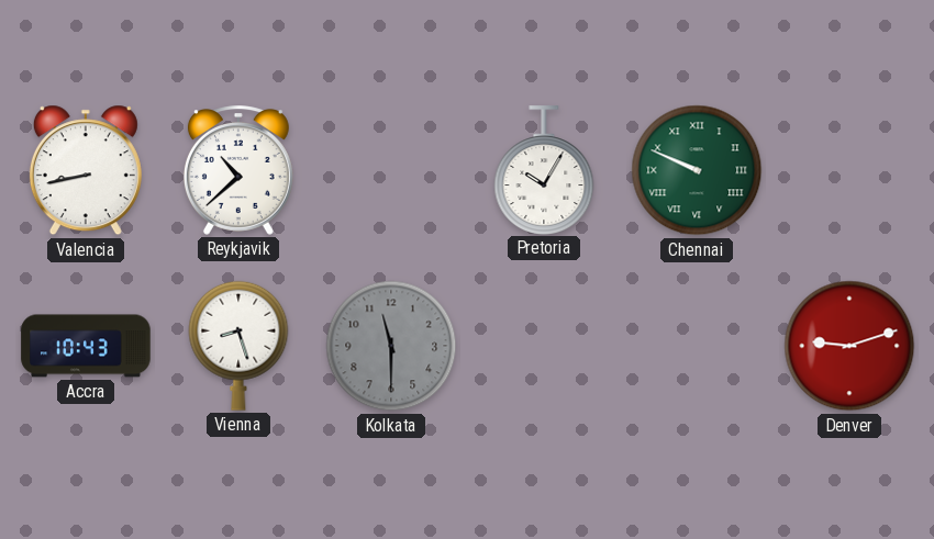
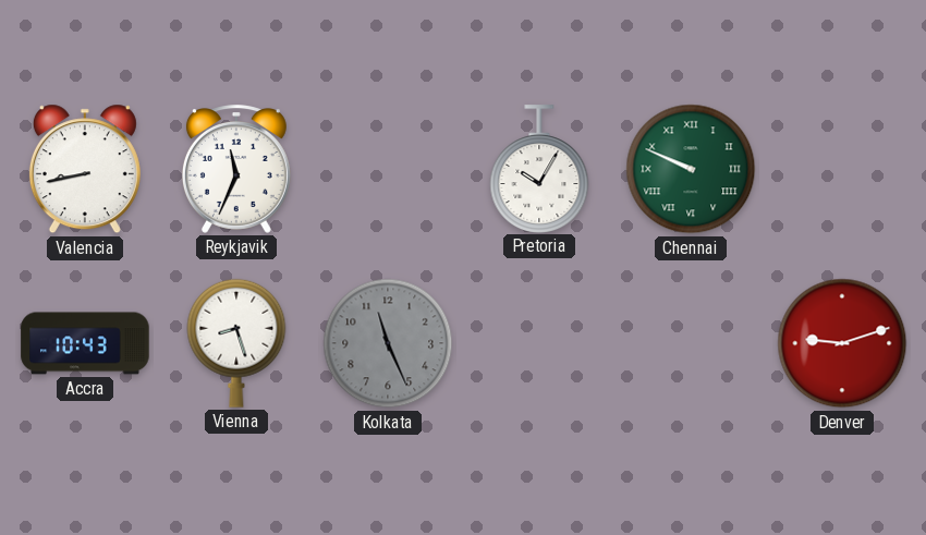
Reykjavik: 10:38 -> 11:34 (236, 169)
Kolkata: 11:30 -> 11:26 (388, 343)
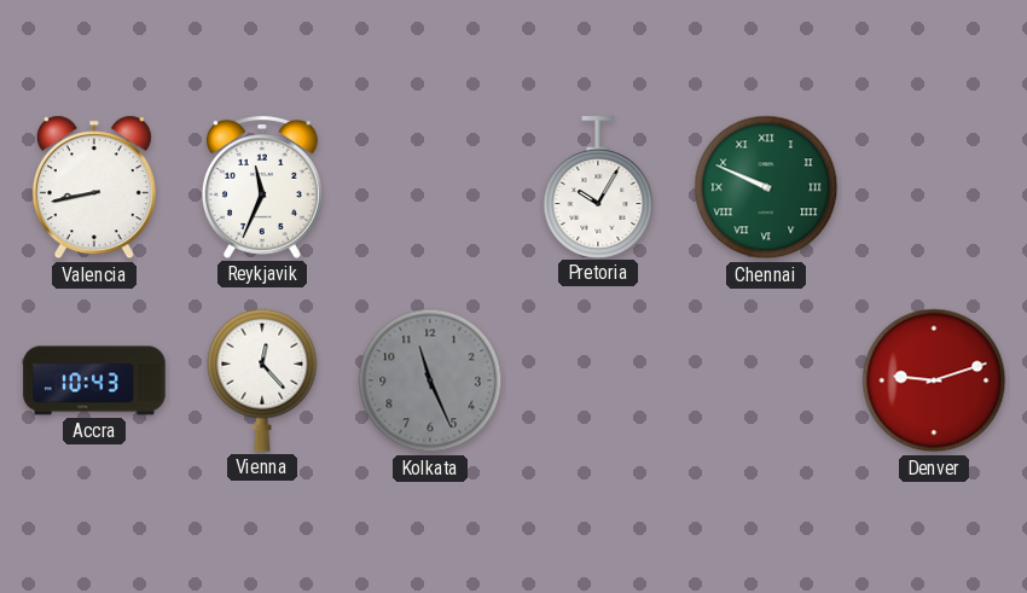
Vienna: 8:27 -> 12:23 (262, 380)
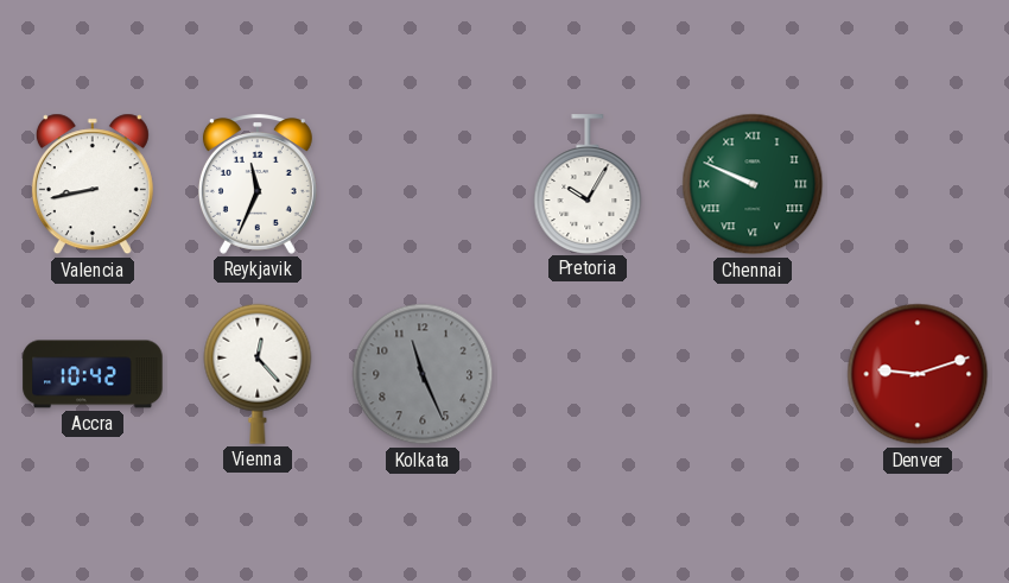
Accra: 10:43 -> 10:42 (93, 374)
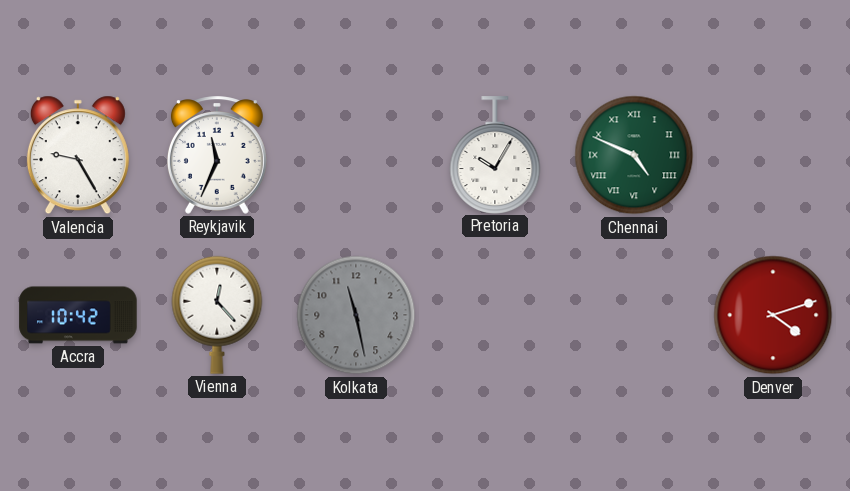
Valencia: 8:43 -> 9:25 (78, 155)
Chennai: 9:49 -> 4:49 (634, 155)
Kolkata: 11:26 -> 11:28 (356, 315)
Denver: 9:12 -> 4:12 (773, 315)
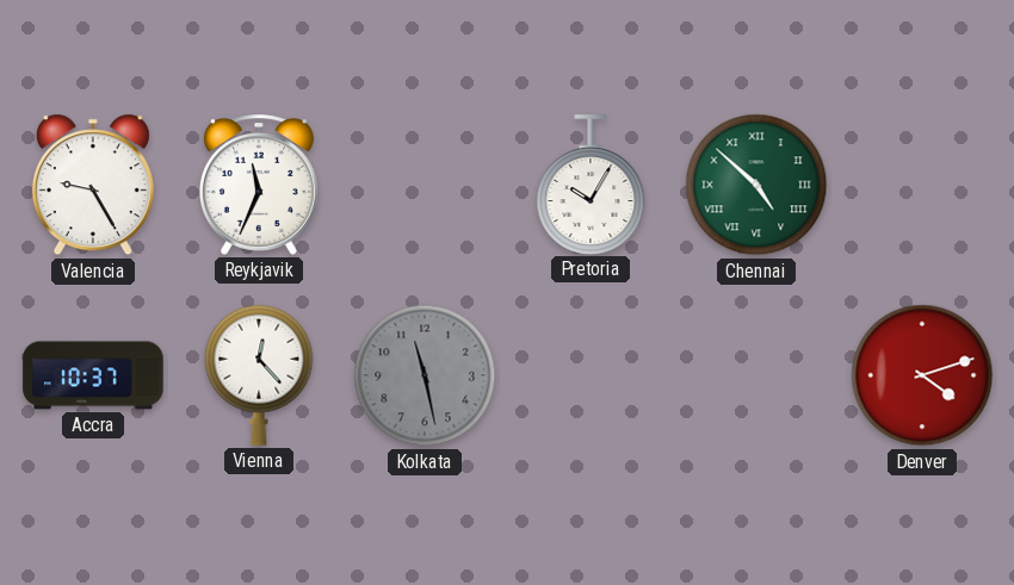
Chennai: 4:49 -> 4:52 (756, 185)
Accra: 10:42 -> 10:37 (93, 375)
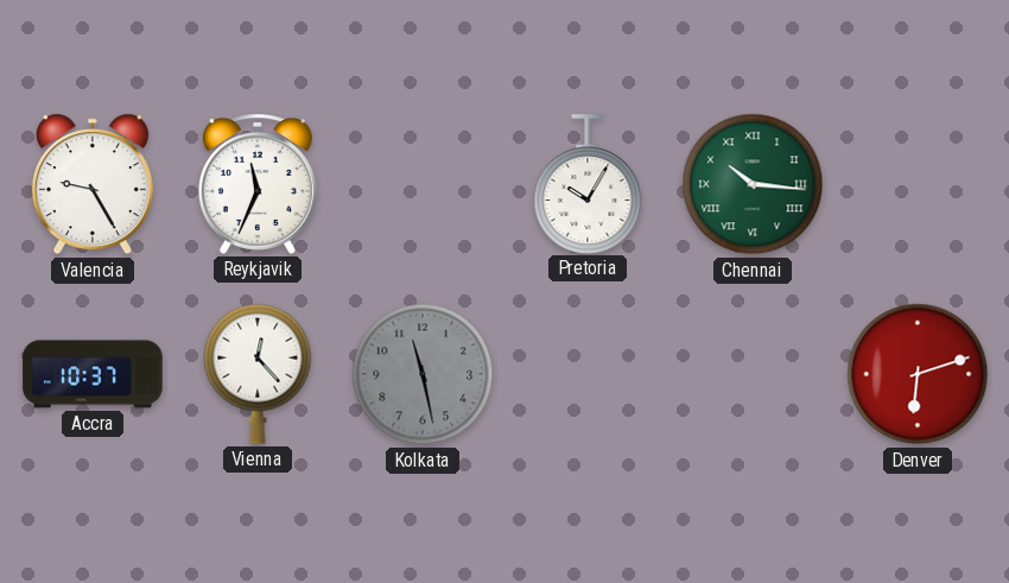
Chennai: 4:52 -> 10:16 (753, 184)
Denver: 4:12 -> 6:12 (918, 374)
